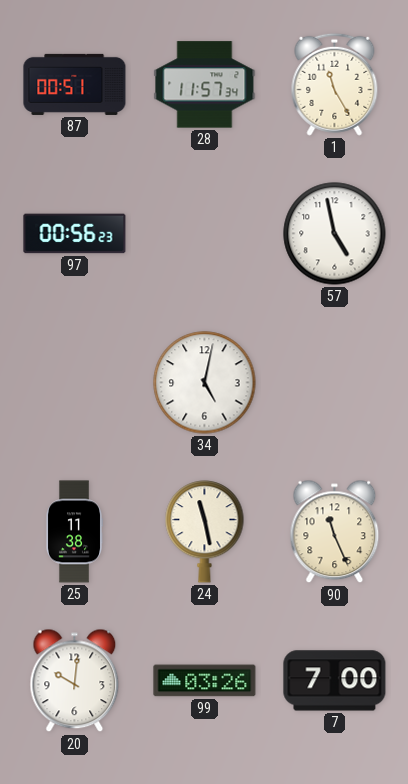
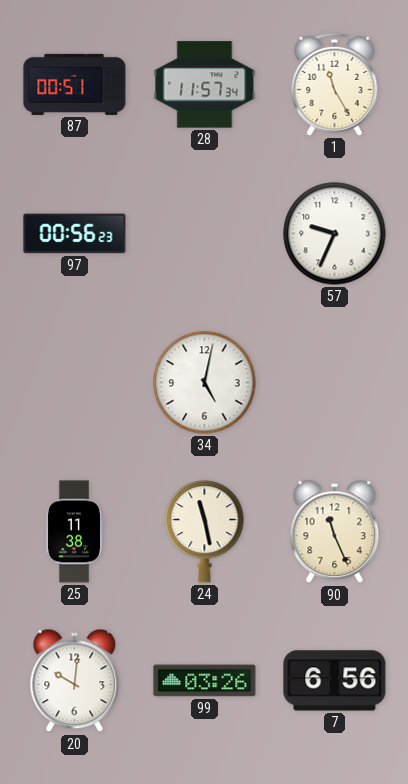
57: 4:58 -> 9:34 (335, 234)
7: 7:00 -> 6:56 (335, 681)
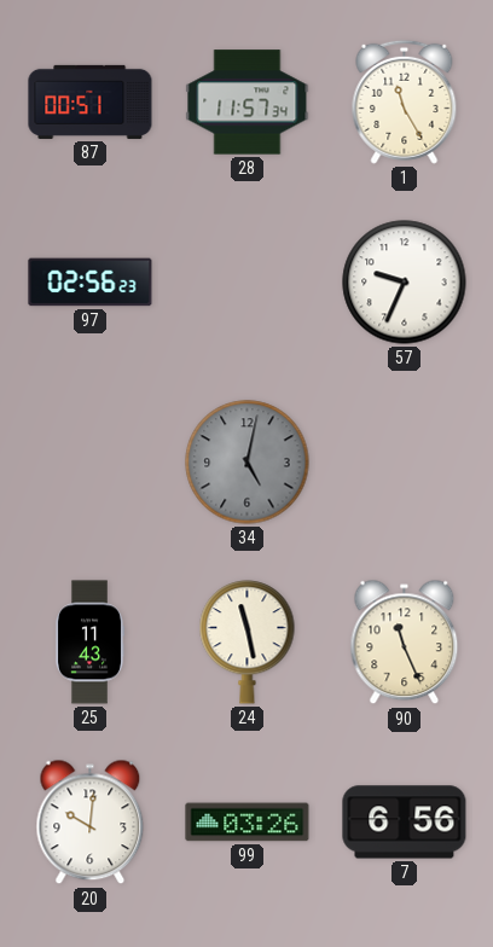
97: 00:56 -> 02:56 (91, 283)
34 dial: white -> grey (248, 463)
25: 11:38 -> 11:43 (88, 643)
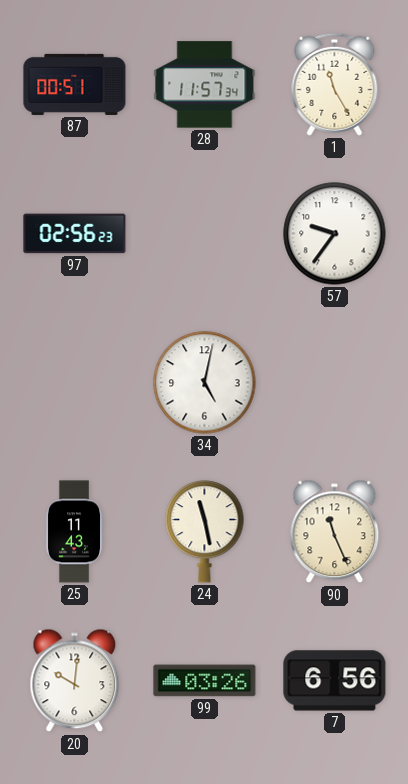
57: 9:34 -> 9:36 (335, 234)
34 dial: grey -> white (205, 383)
